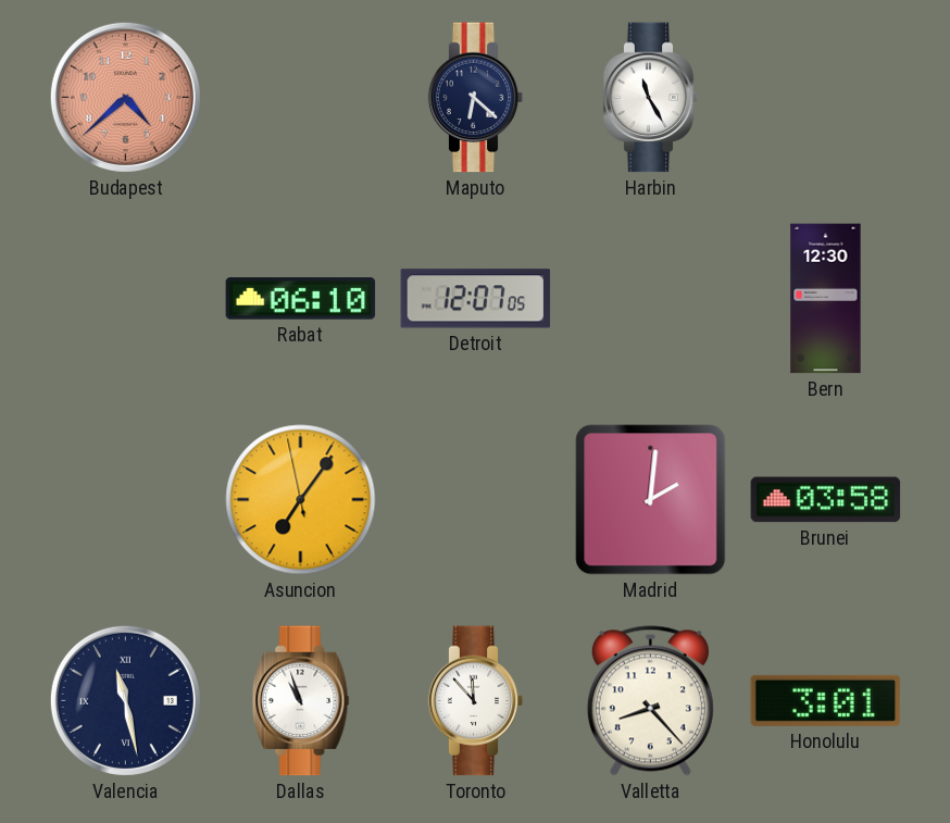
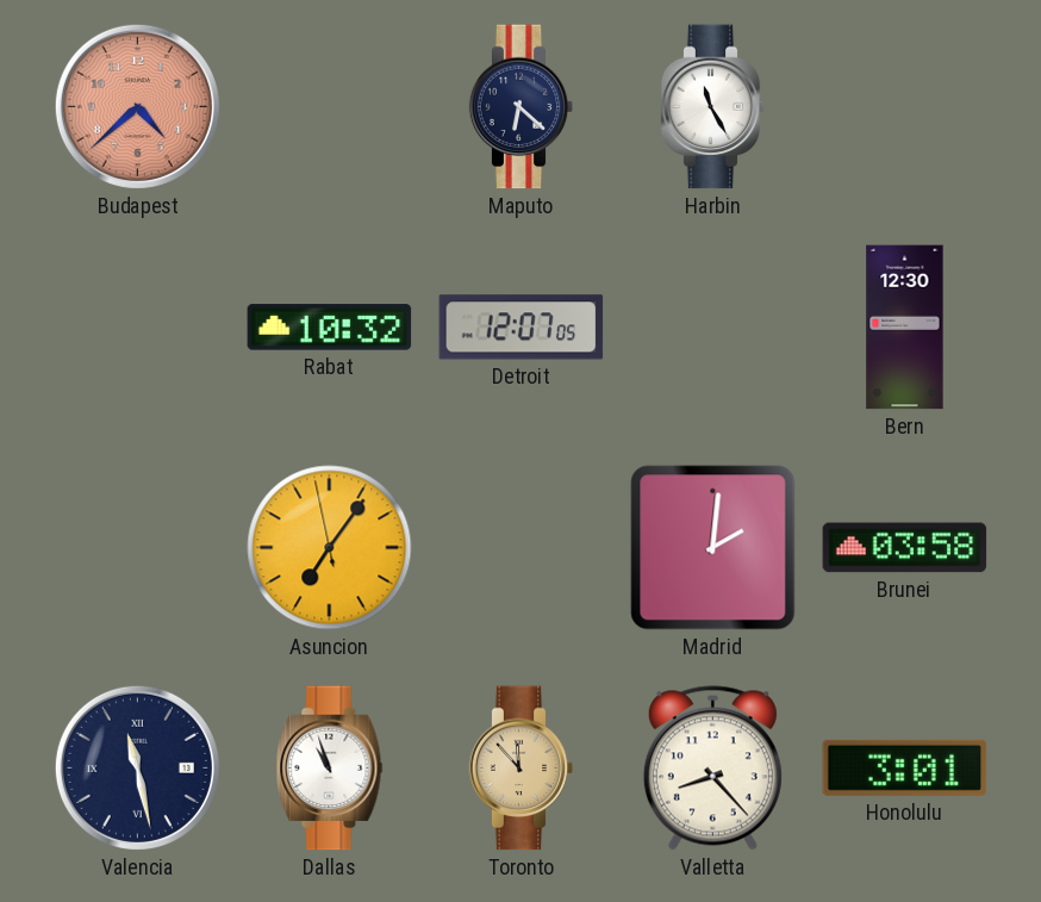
Rabat: 06:10 -> 10:32 (330, 328)
Toronto dial: white -> champagne (522, 769)
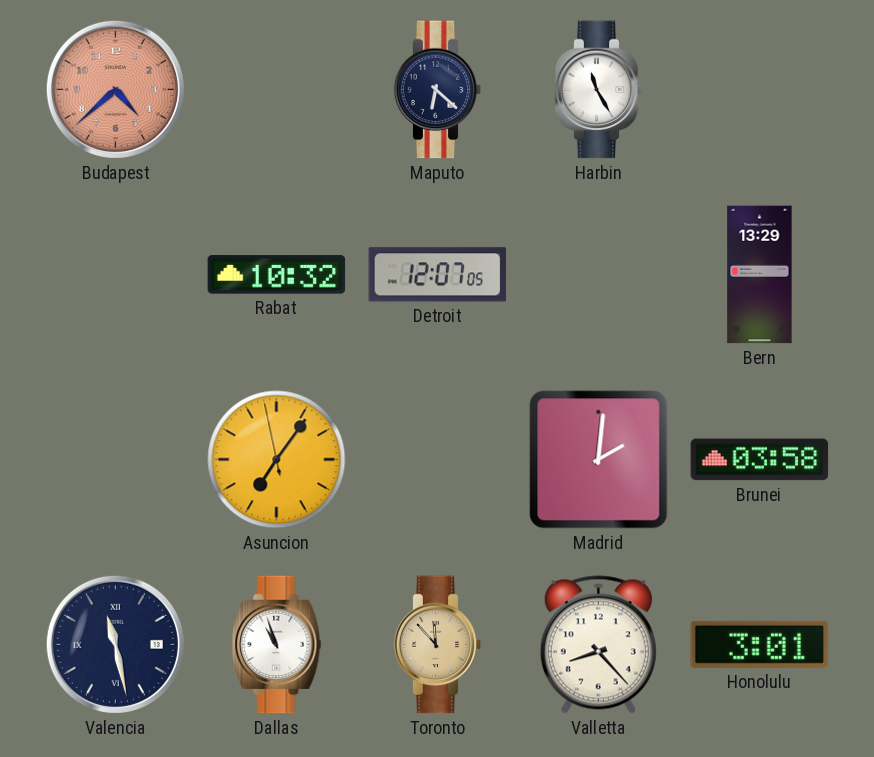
Bern: 12:30 -> 13:29 (760, 275)
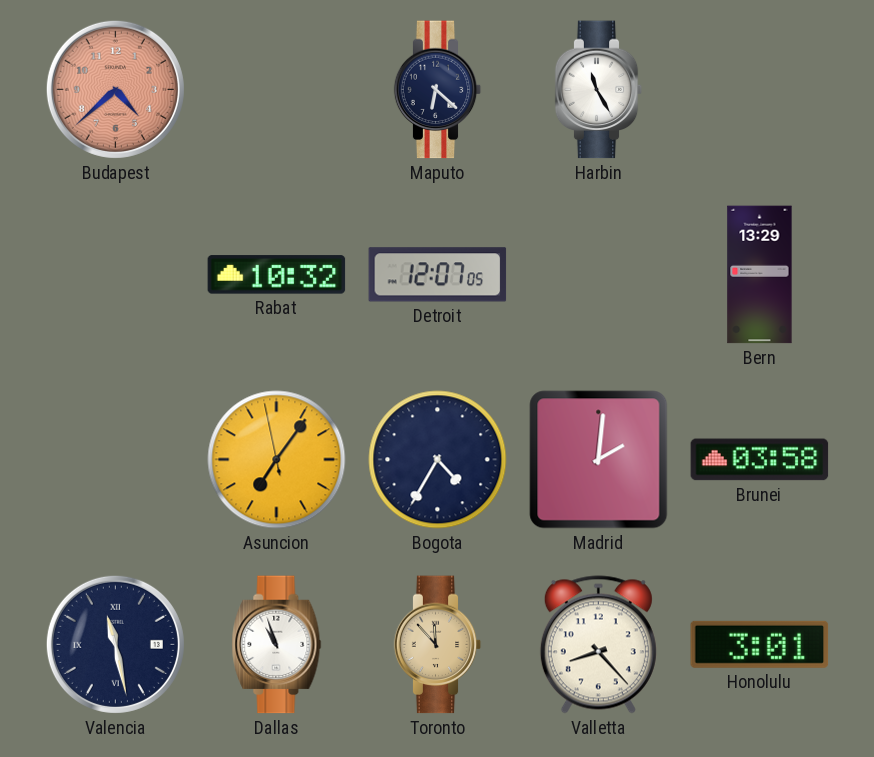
Bogota: none -> 4:35 (438, 460)
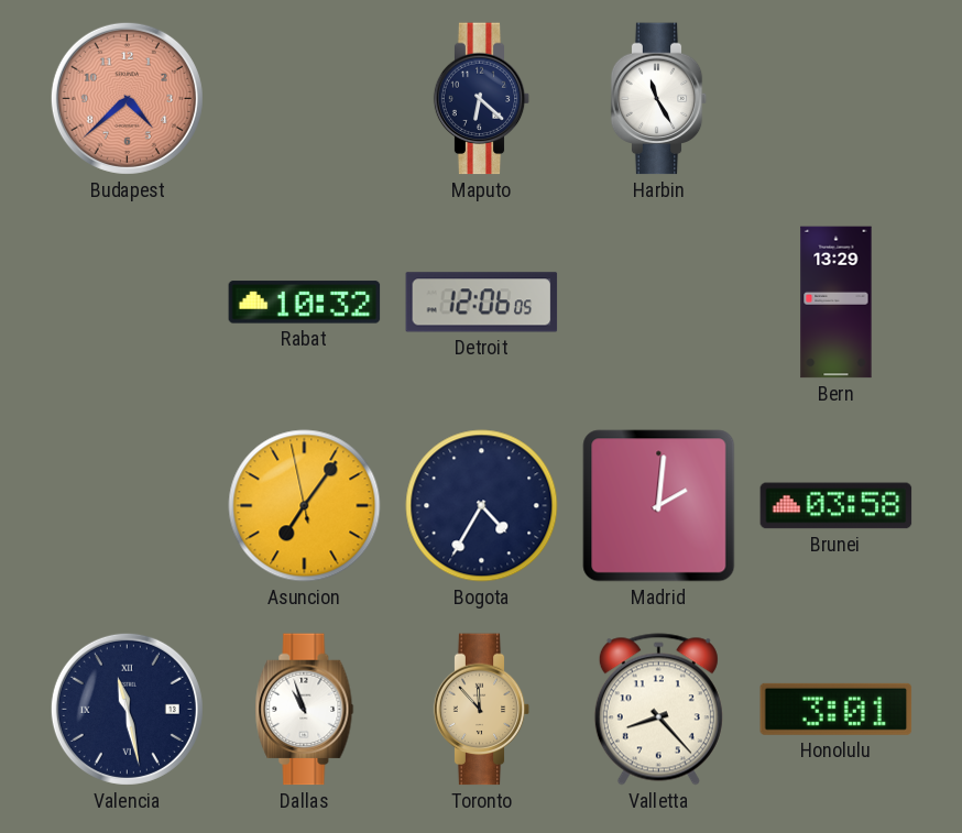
Detroit: 12:07 -> 12:06 (482, 303)
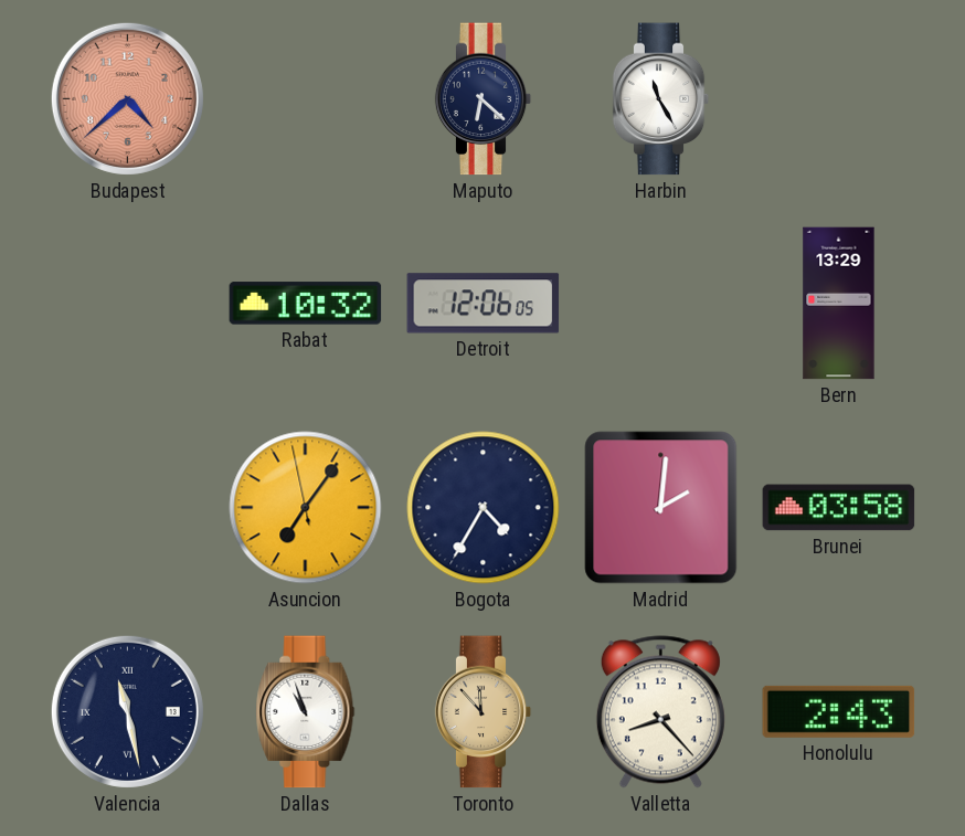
Honolulu: 3:01 -> 2:43 (839, 711)
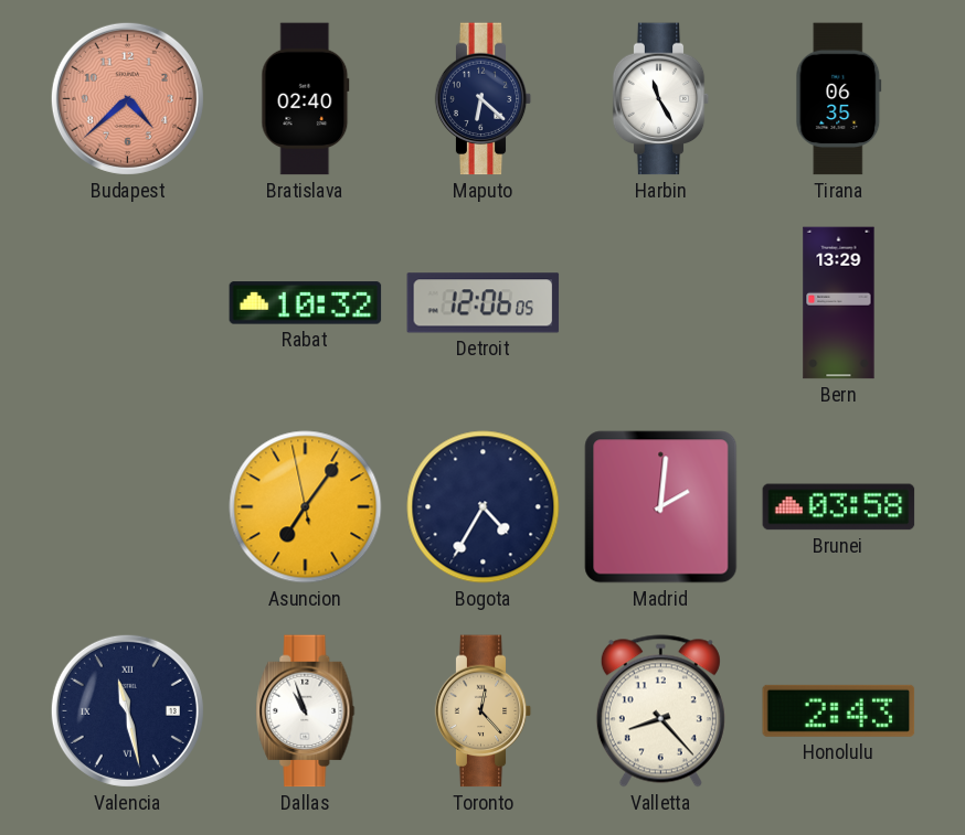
Bratislava: none -> 02:40 (306, 99)
Tirana: none -> 06:35 (839, 99)
Toronto: 11:53 -> 12:23 (484, 711)
